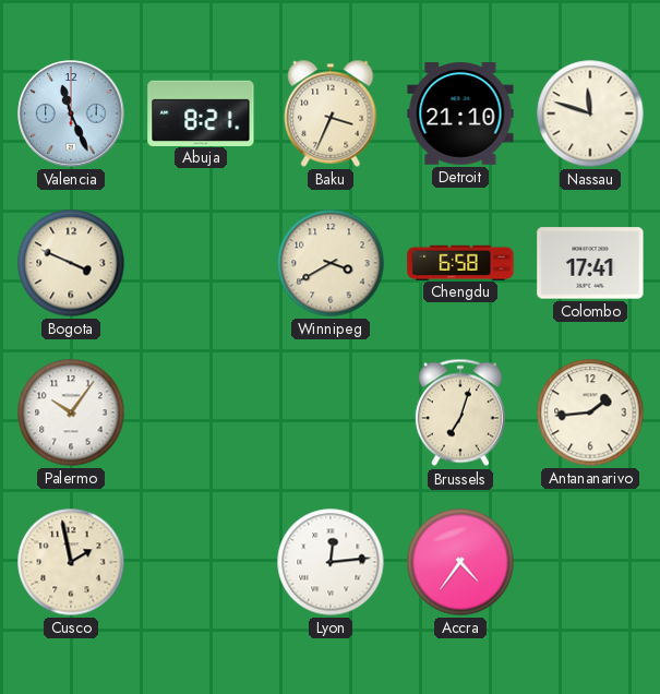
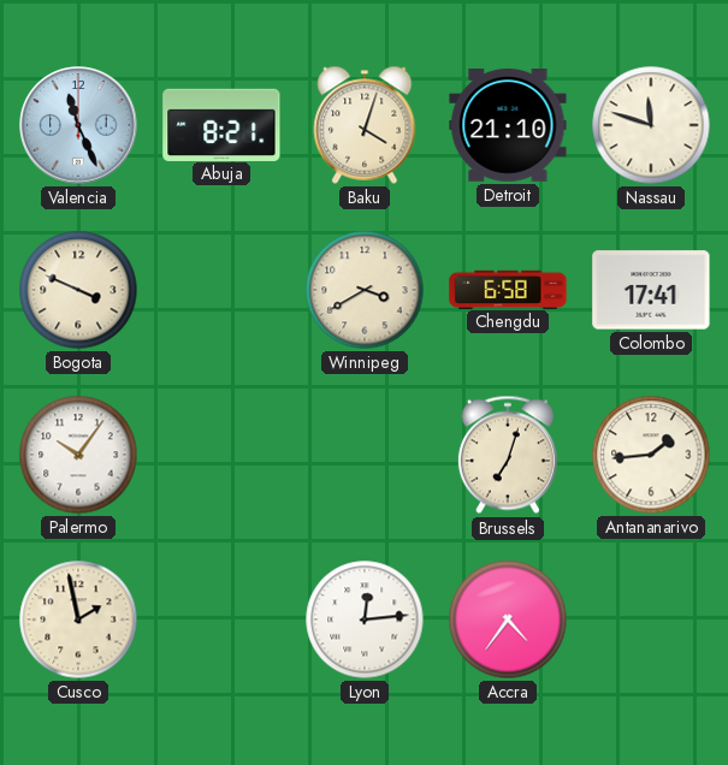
Baku: 3:34 -> 4:03 (365, 125)
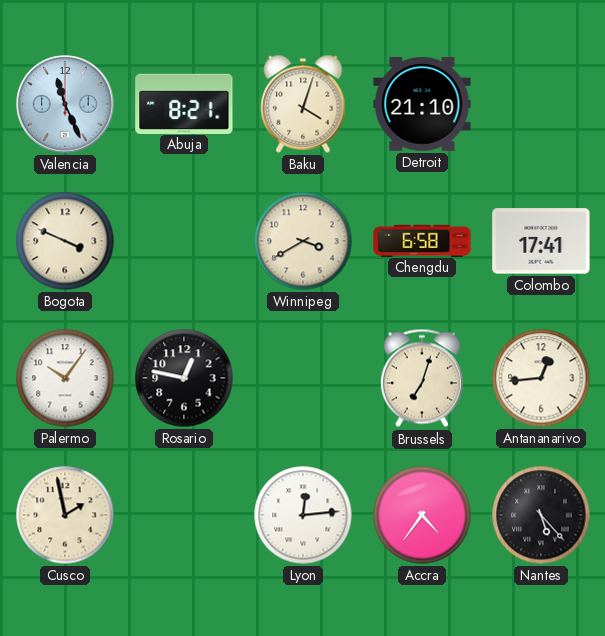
Nassau: 11:48 -> none (651, 125)
Rosario: none -> 12:47 (184, 378)
Antananarivo: 1:44 -> 12:44 (541, 378)
Nantes: none -> 5:23 (541, 515)
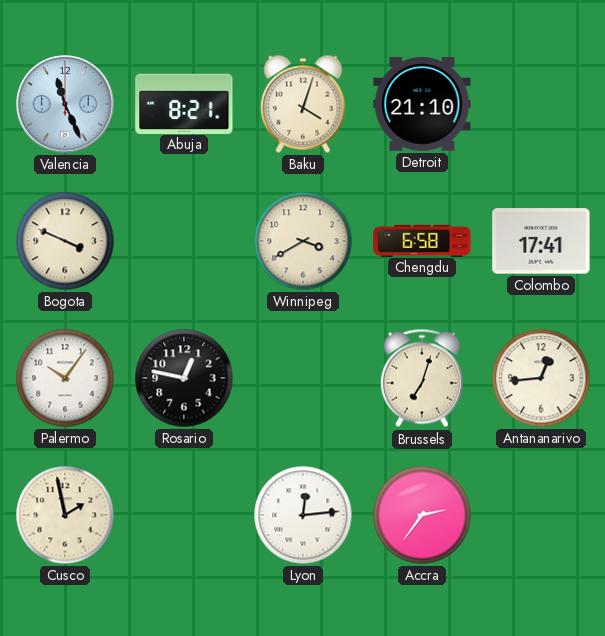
Accra: 4:36 -> 2:36 (422, 515)
Nantes: 5:23 -> none (541, 515)
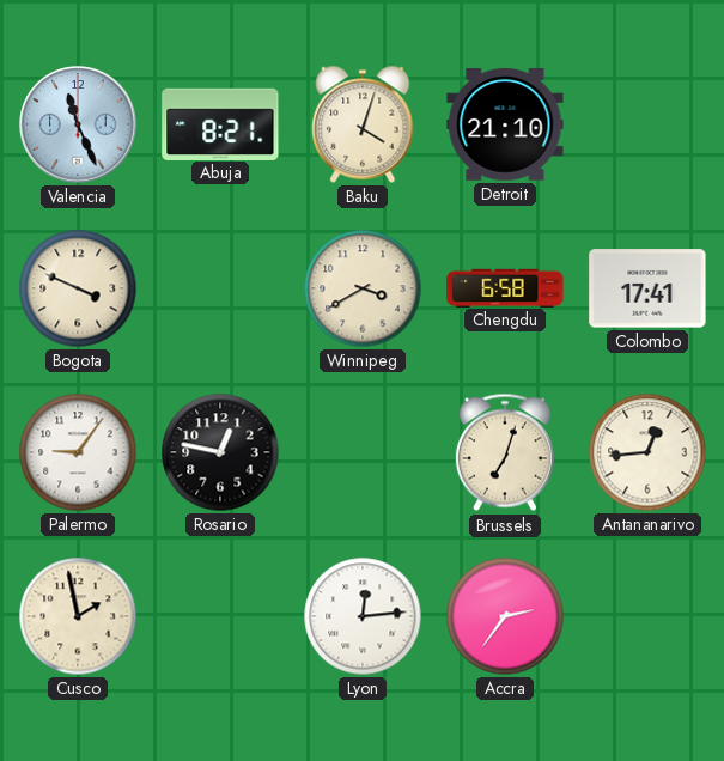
Palermo: 10:06 -> 9:06 (78, 452)
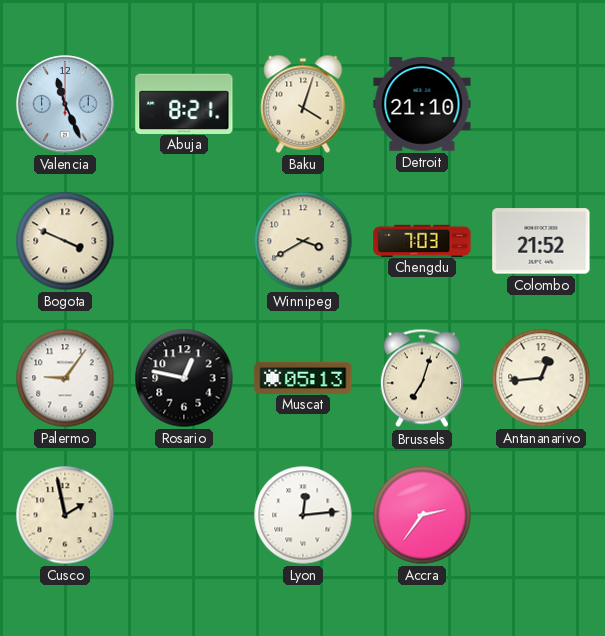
Chengdu: 6:58 -> 7:03 (422, 240)
Colombo: 17:41 -> 21:52 (541, 241)
Muscat: none -> 05:13 (303, 377)
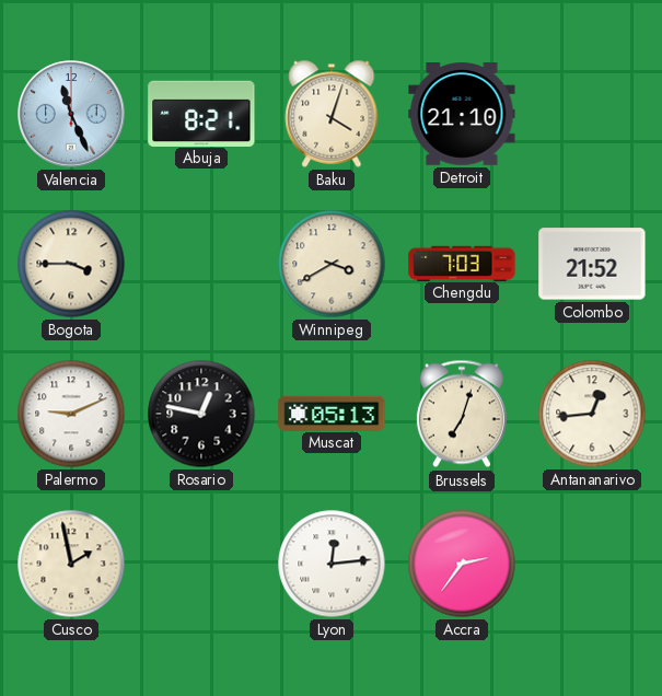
Bogota: 3:49 -> 3:45 (71, 264)
Palermo: 9:06 -> 9:11 (71, 414)
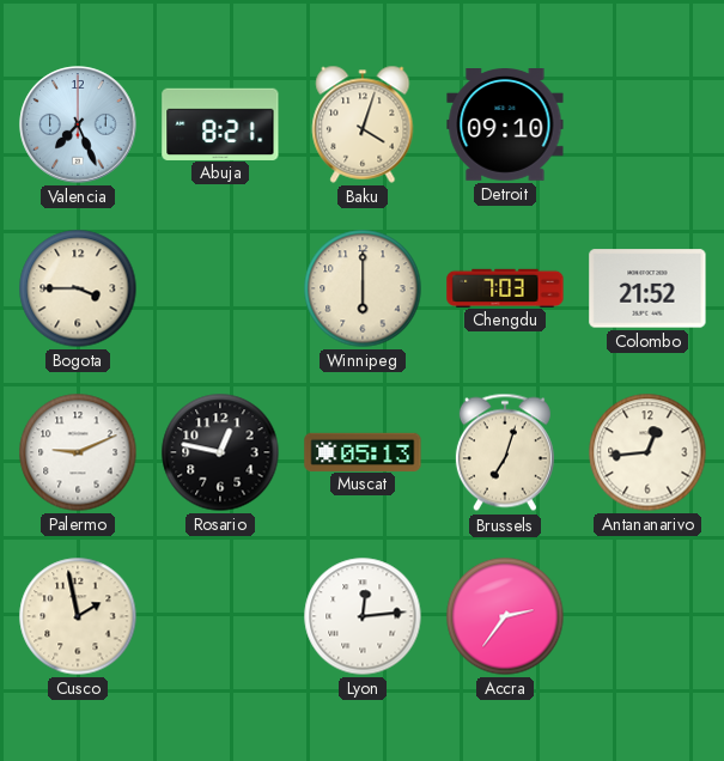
Valencia: 11:26 -> 7:26 (78, 124)
Detroit: 21:10 -> 09:10 (505, 126)
Winnipeg: 3:40 -> 6:00 (363, 288)
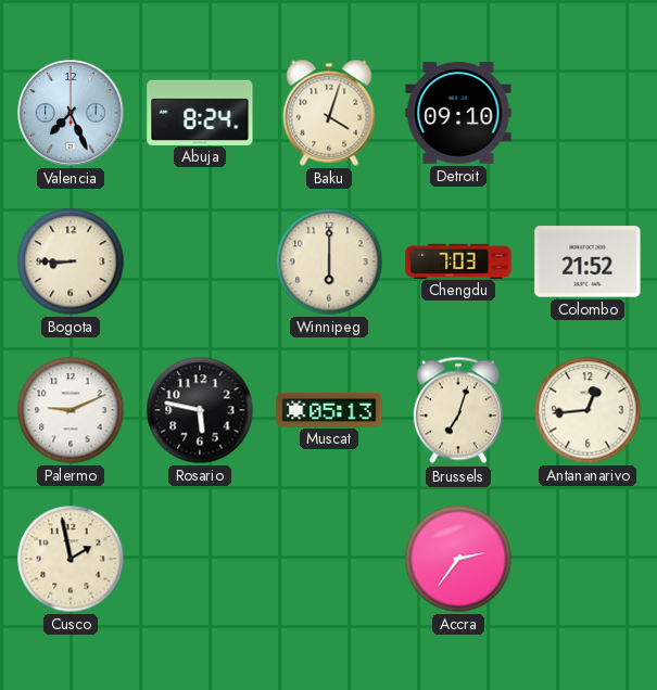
Abuja: 8:21 -> 8:24 (200, 112)
Bogota: 3:45 -> 8:45 (71, 261)
Rosario: 12:47 -> 5:47 (200, 410)
Lyon: 12:14 -> none (363, 616)
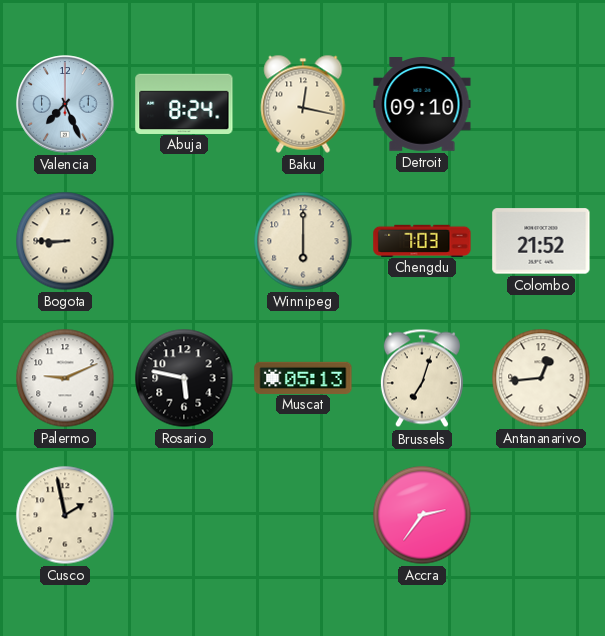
Baku: 4:03 -> 12:17 (303, 104)
